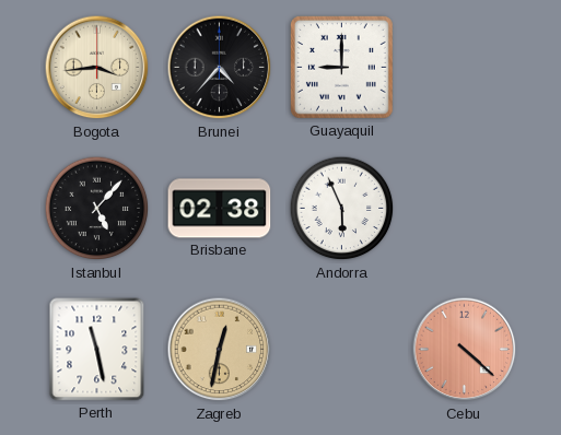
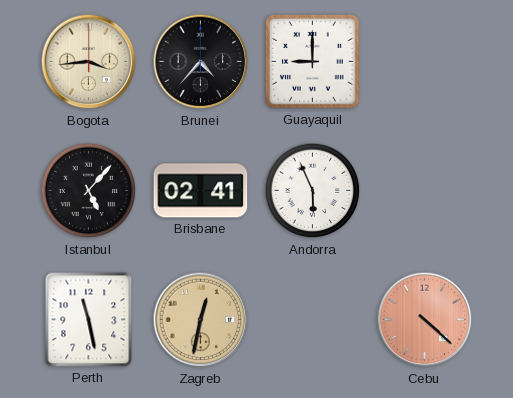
Brisbane: 02:38 -> 02:41 (201, 191)
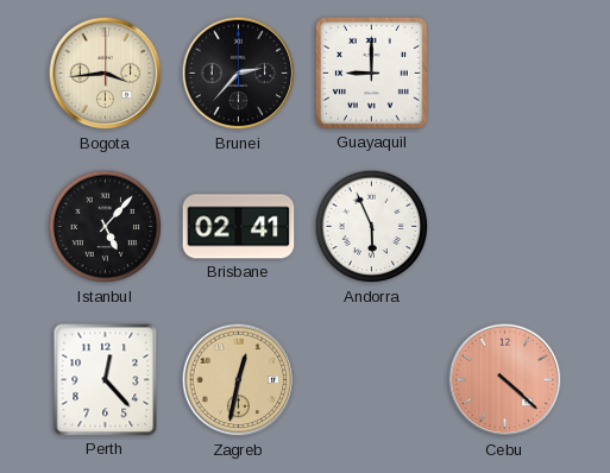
Brunei: 4:37 -> 2:37 (239, 74)
Perth: 11:28 -> 12:23 (106, 380)
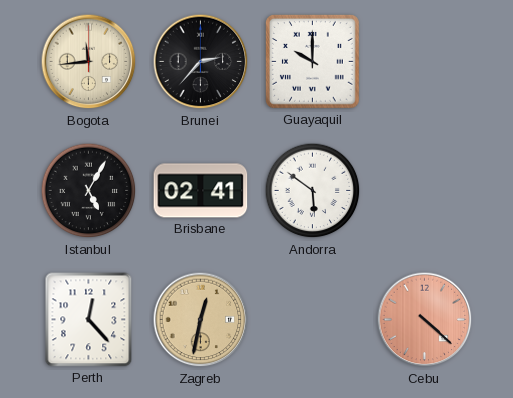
Bogota: 3:44 -> 11:44 (89, 62)
Guayaquil: 9:00 -> 10:00 (313, 62)
Istanbul: 5:07 -> 5:05 (89, 191)
Andorra: 5:56 -> 5:51 (313, 191)
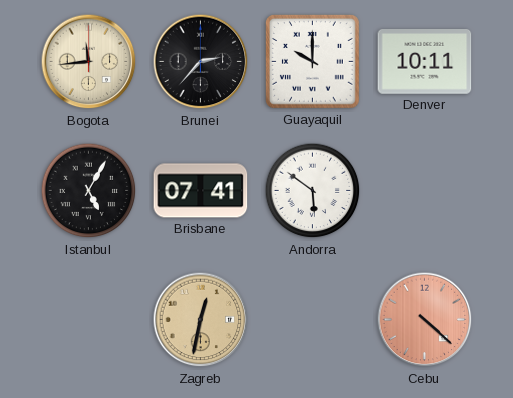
Denver: none -> 10:11 (425, 62)
Brisbane: 02:41 -> 07:41 (201, 191)
Perth: 12:23 -> none (89, 320)
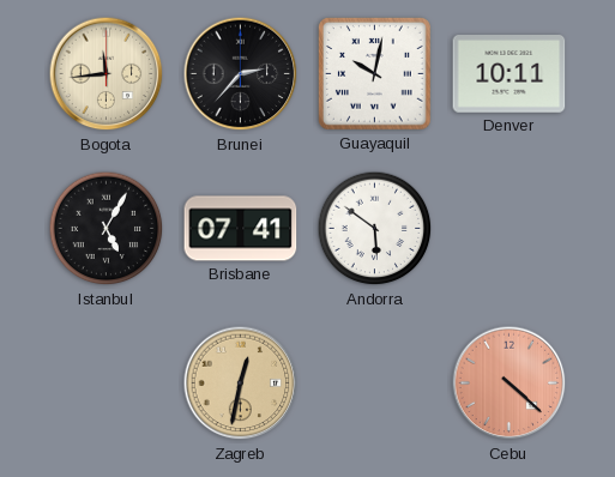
Guayaquil: 10:00 -> 10:02 (375, 74)
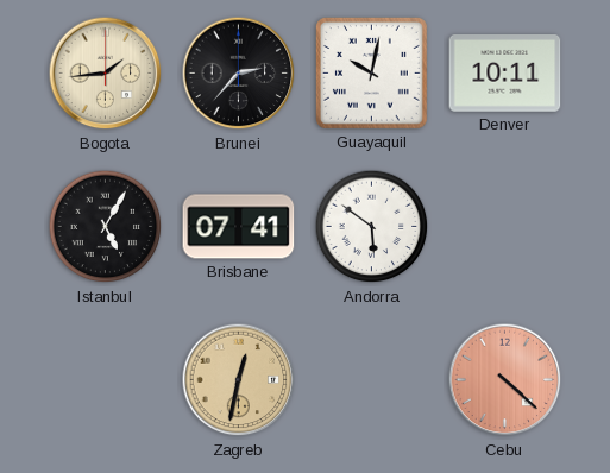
Bogota: 11:44 -> 1:44 (106, 74)
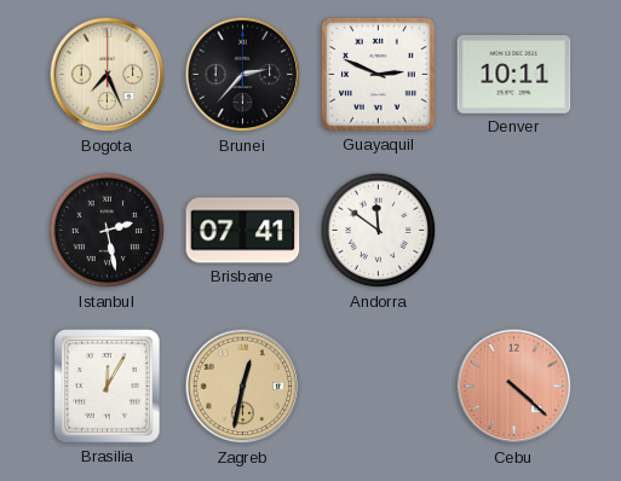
Bogota: 1:44 -> 7:26 (108, 75)
Guayaquil: 10:02 -> 2:49 (379, 75)
Istanbul: 5:05 -> 2:28 (108, 231)
Andorra: 5:51 -> 11:51 (379, 231)
Brasilia: none -> 12:05 (108, 387)
